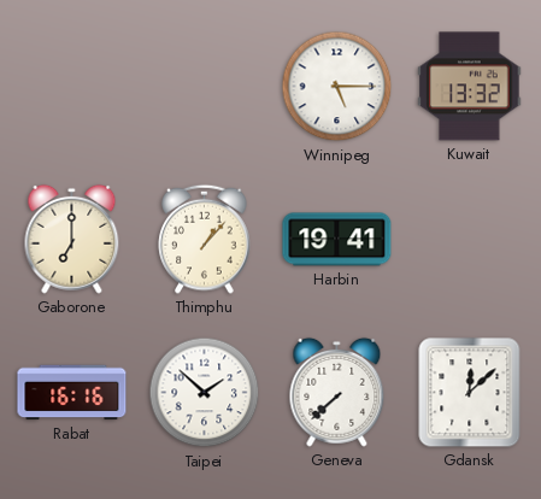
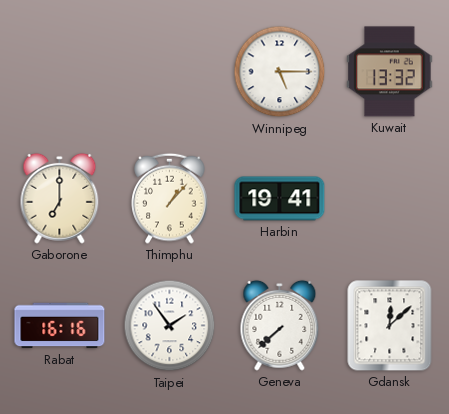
Taipei: 1:52 -> 1:54 (170, 326)
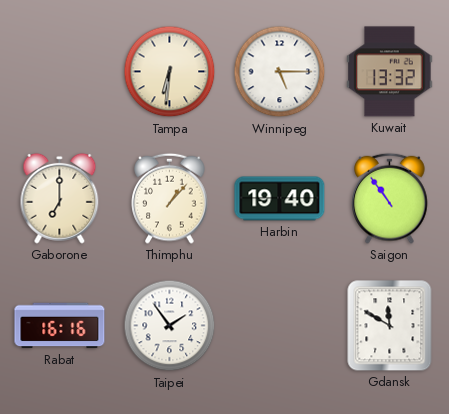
Tampa: none -> 6:31 (170, 72)
Harbin: 19:41 -> 19:40 (280, 199)
Saigon: none -> 10:54 (390, 198)
Geneva: 7:38 -> none (280, 325)
Gdansk: 12:08 -> 11:50 (390, 326)
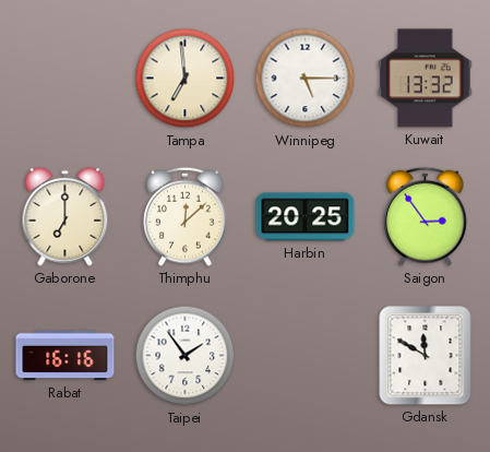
Tampa: 6:31 -> 6:59 (186, 79)
Thimphu: 1:07 -> 12:08 (186, 216)
Harbin: 19:40 -> 20:25 (306, 217)
Saigon: 10:54 -> 2:54 (426, 216)
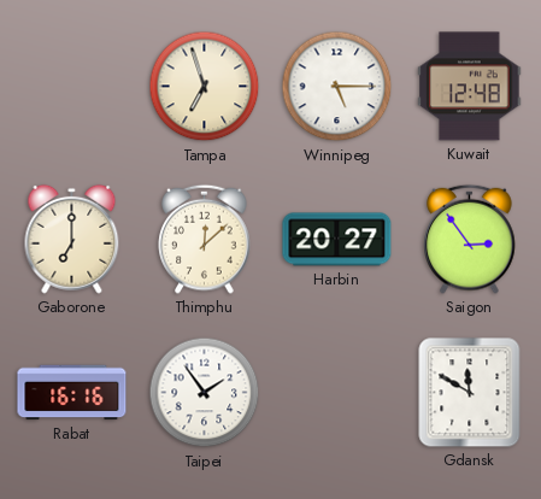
Tampa: 6:59 -> 6:57 (205, 87)
Kuwait: 13:32 -> 12:48 (470, 87)
Harbin: 20:25 -> 20:27 (337, 240)
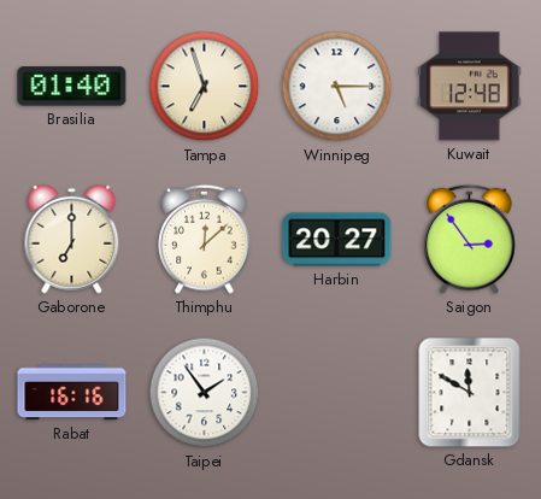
Brasilia: none -> 01:40 (72, 87)
